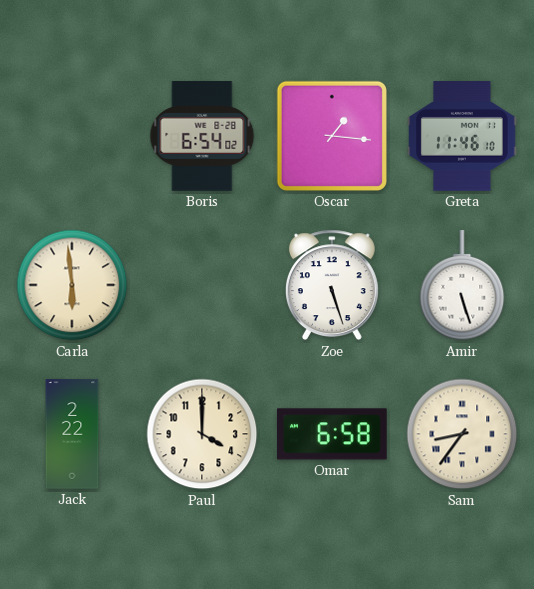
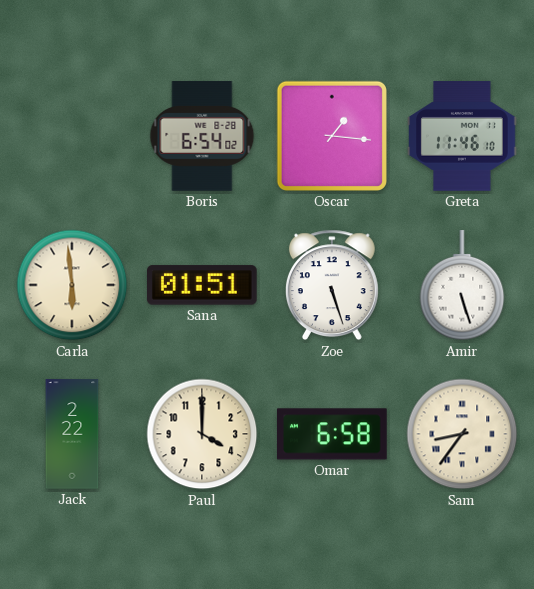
Sana: none -> 01:51 (203, 285)
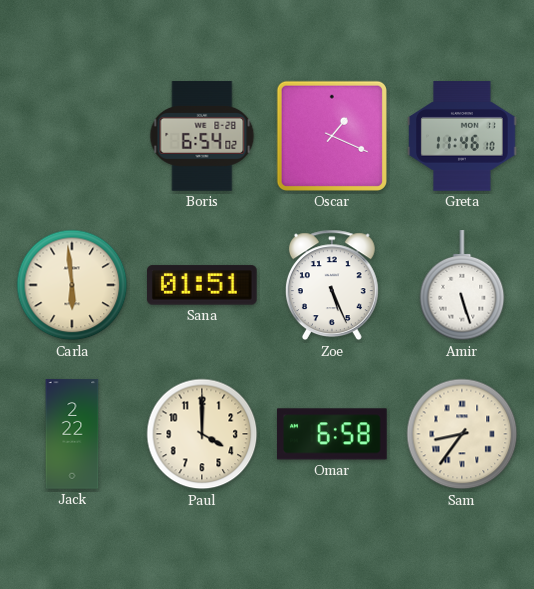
Oscar: 1:16 -> 1:19 (332, 136)
Zoe: 5:27 -> 5:26 (332, 285)
